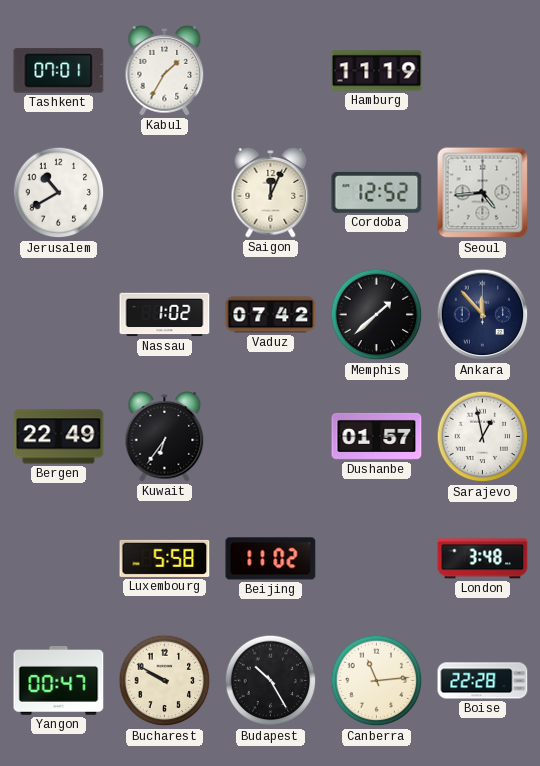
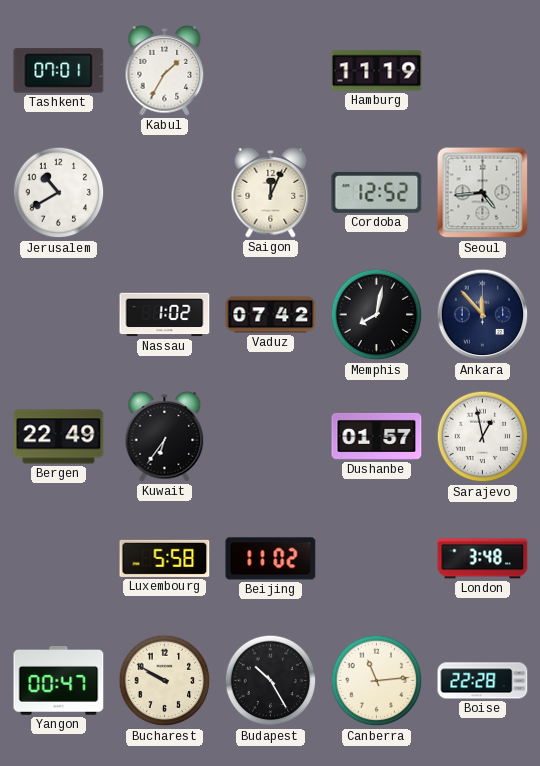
Memphis: 1:38 -> 8:02 (377, 315)
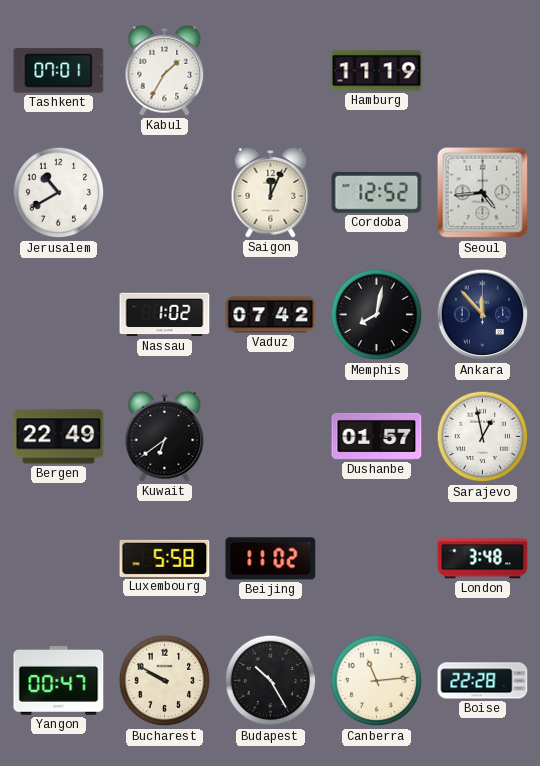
Kuwait: 6:36 -> 6:39 (165, 437)
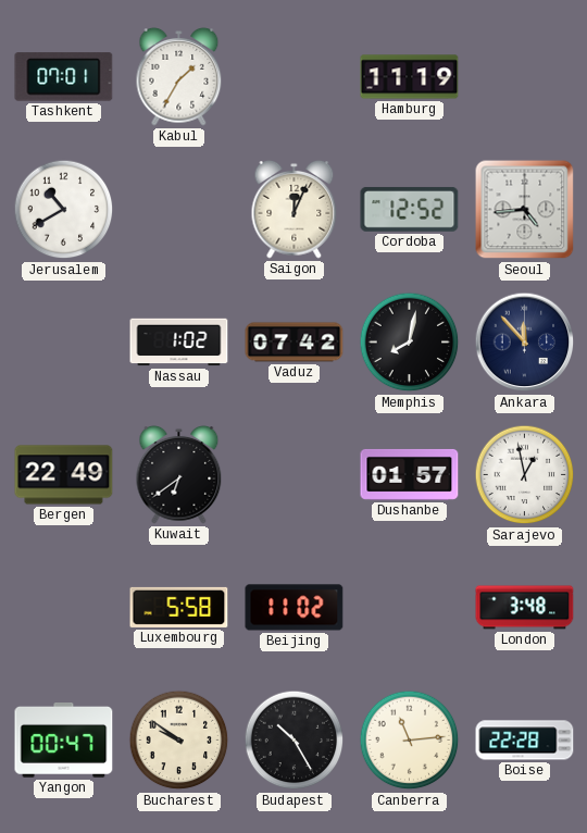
Bucharest: 9:50 -> 9:51 (179, 741)
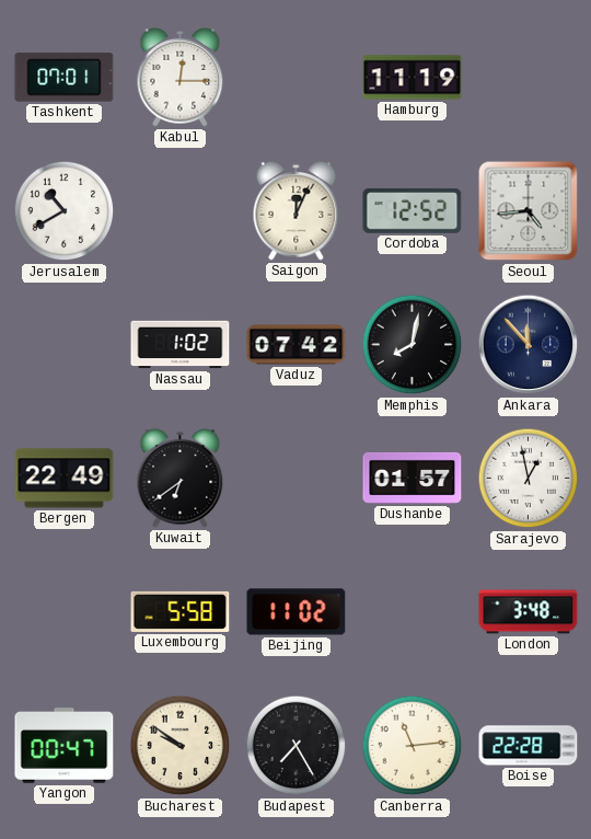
Kabul: 1:35 -> 12:15 (181, 78)
Budapest: 10:25 -> 7:25 (297, 746)
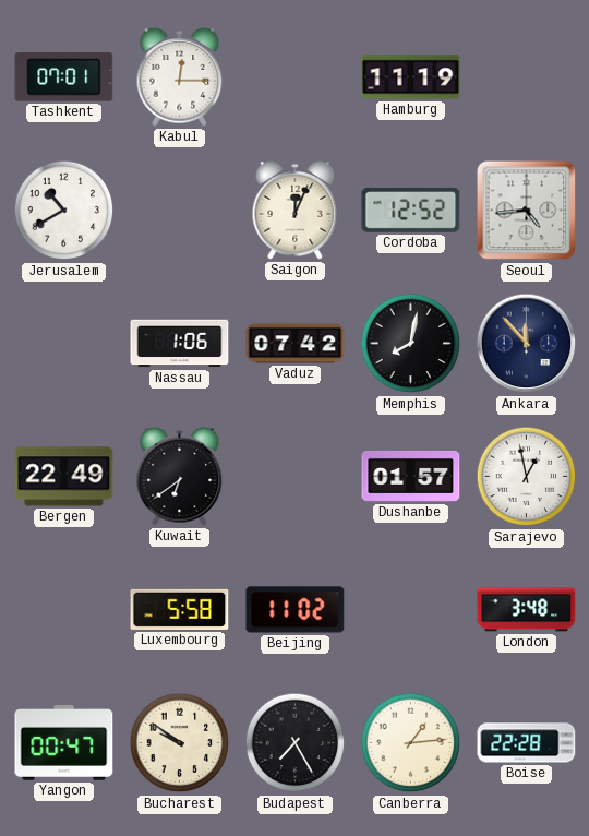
Nassau: 1:02 -> 1:06 (180, 344)
Canberra: 11:14 -> 1:14 (411, 743)
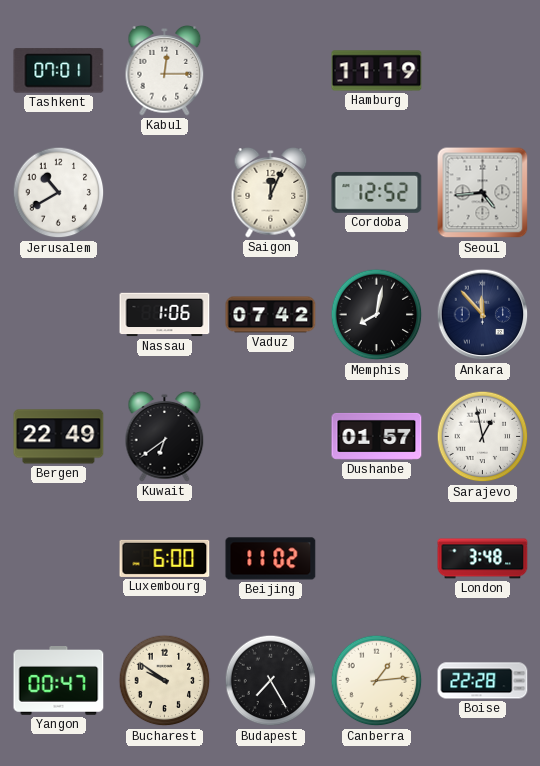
Luxembourg: 5:58 -> 6:00 (165, 558)
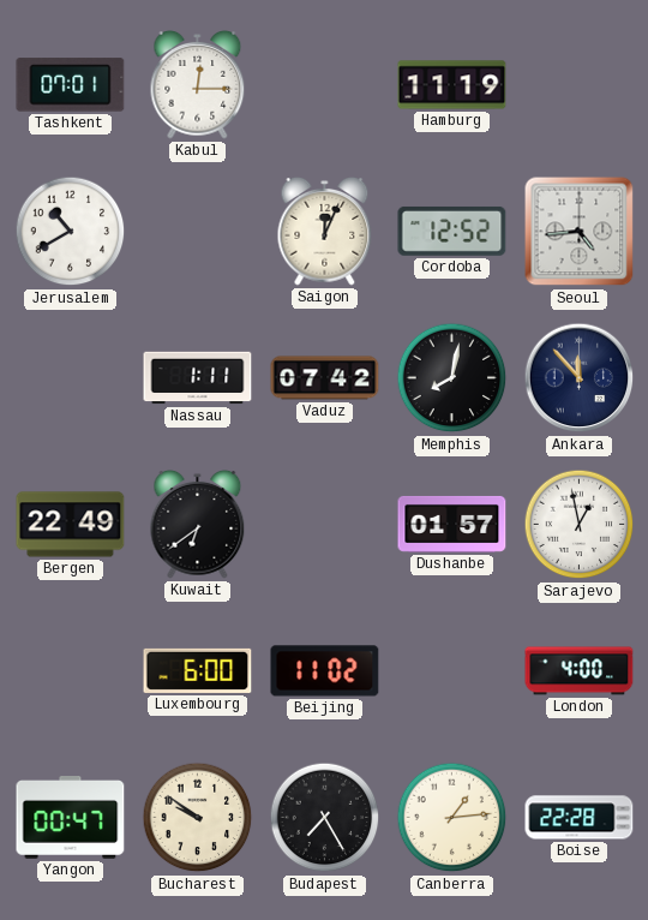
Nassau: 1:06 -> 1:11 (198, 378)
London: 3:48 -> 4:00 (580, 671)
